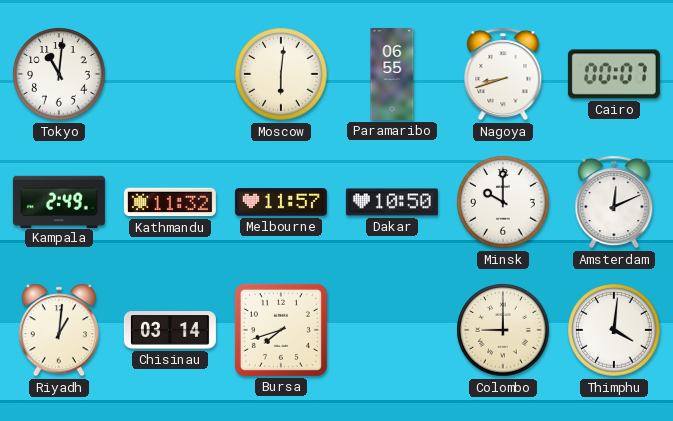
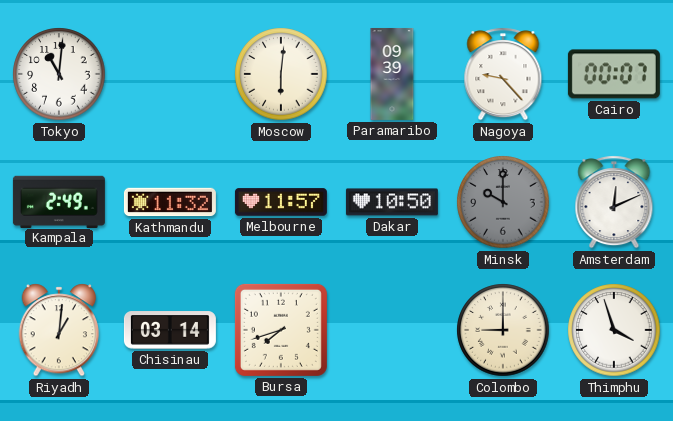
Paramaribo: 06:55 -> 09:39 (392, 74)
Nagoya: 8:42 -> 9:23 (503, 74)
Minsk dial: white -> grey (503, 202)
Thimphu: 4:01 -> 3:57 (614, 330)
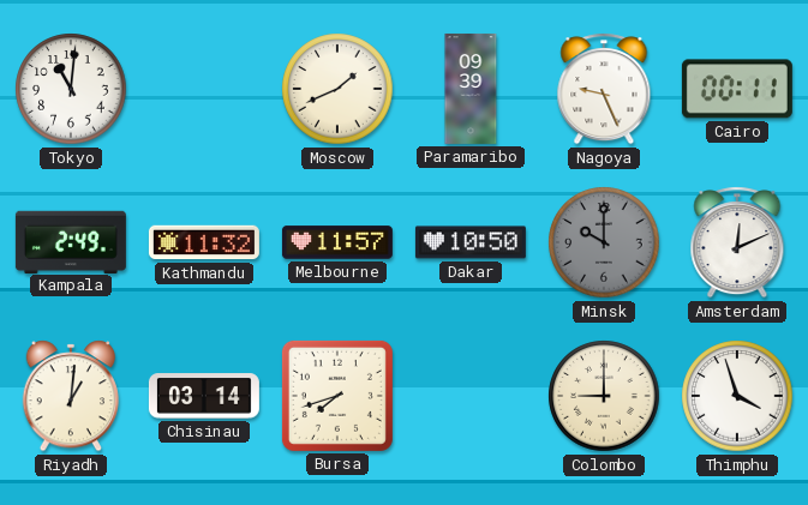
Moscow: 6:01 -> 1:41 (337, 89)
Nagoya: 9:23 -> 9:26 (604, 89)
Cairo: 00:07 -> 00:11 (737, 89)
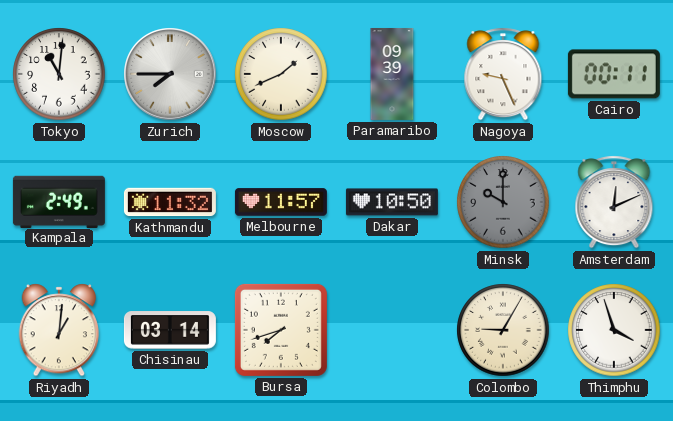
Zurich: none -> 7:45 (170, 74)
Colombo: 9:00 -> 9:05 (503, 330)
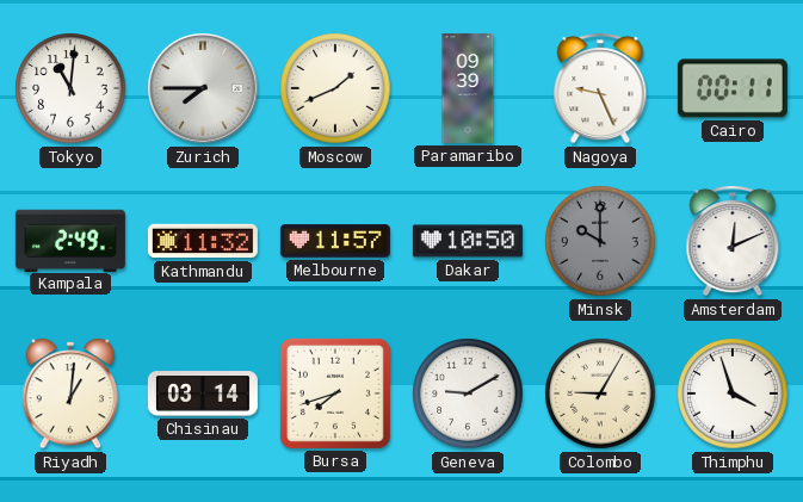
Geneva: none -> 9:10 (468, 393)
